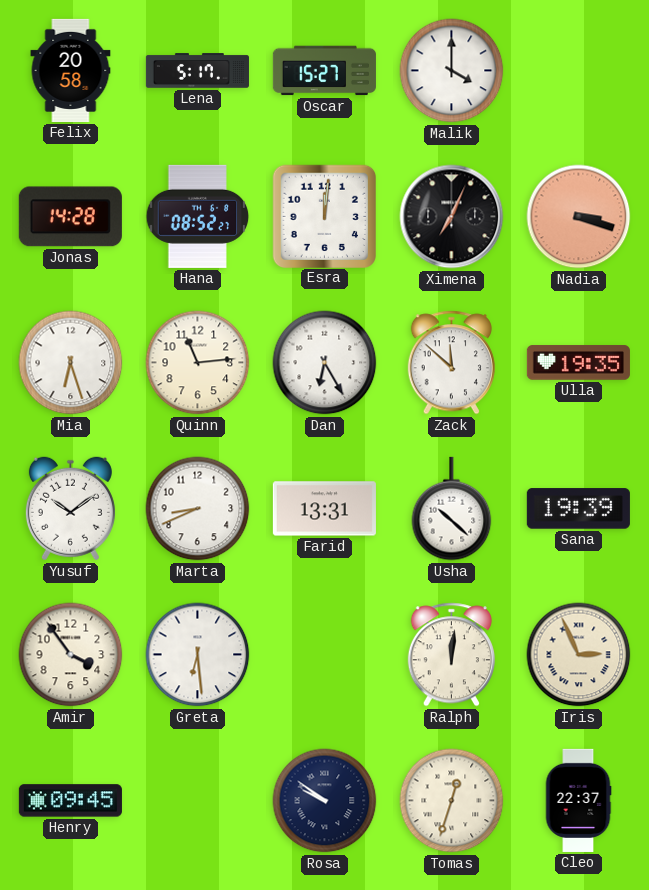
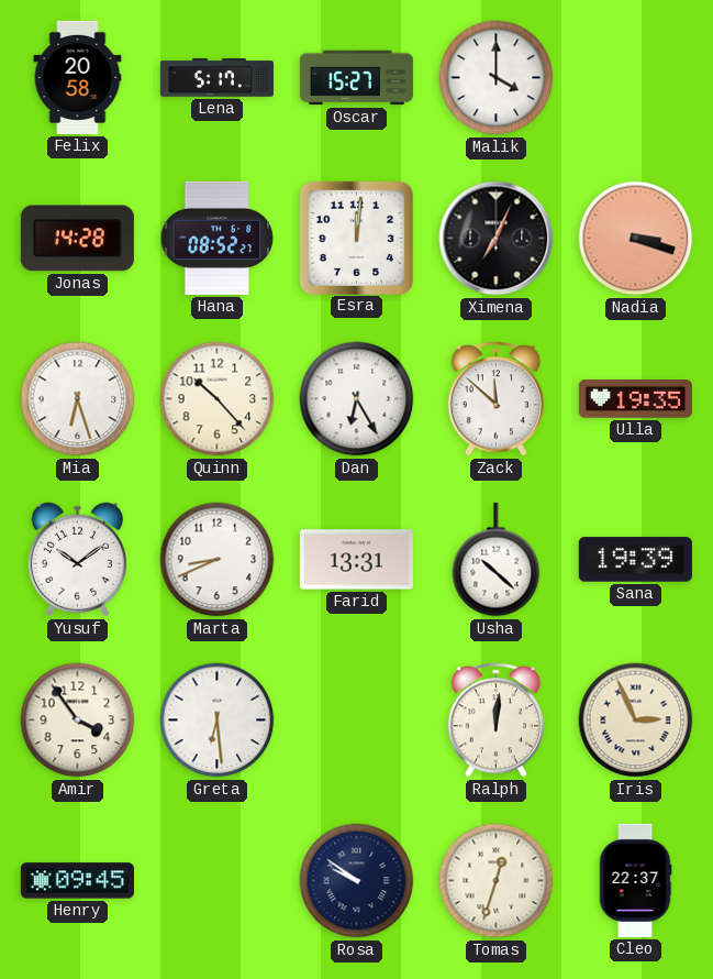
Quinn: 11:14 -> 10:23 (218, 399)
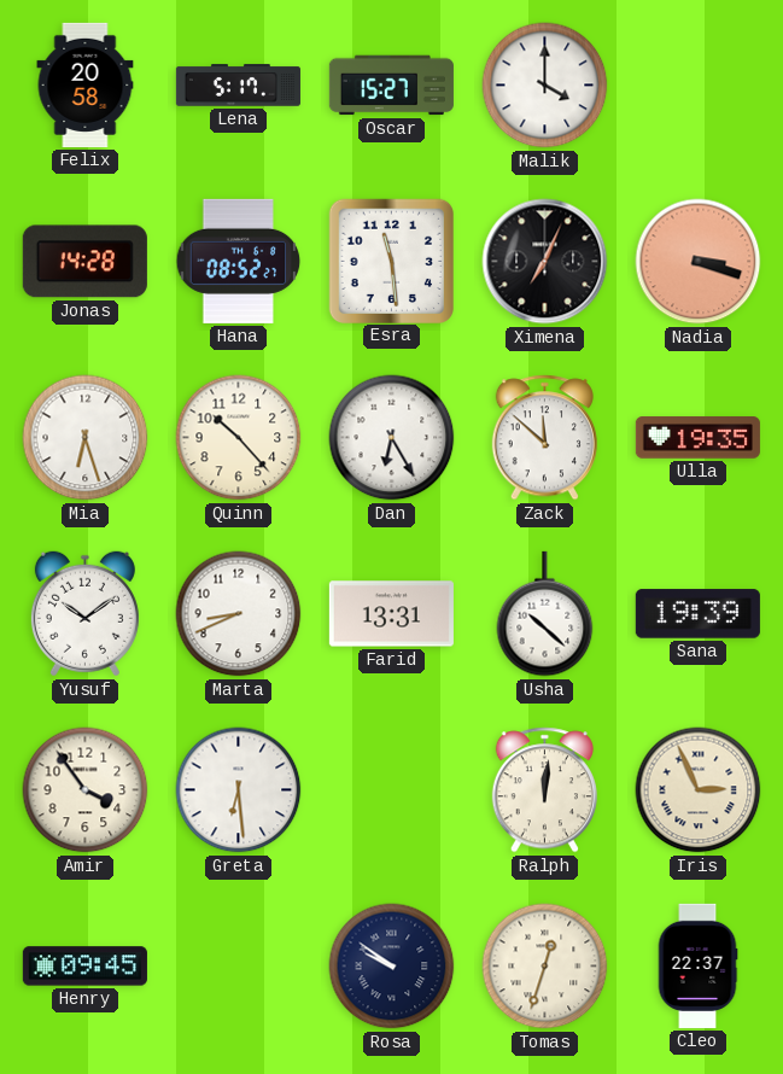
Esra: 12:01 -> 11:29 (391, 261)
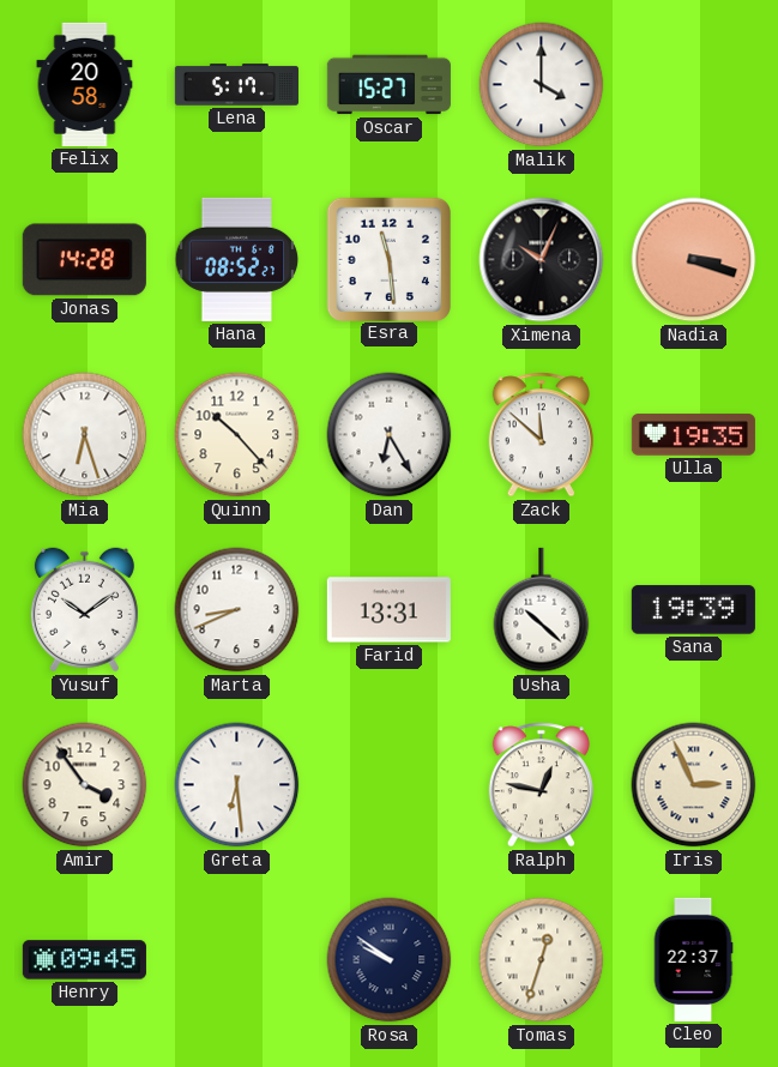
Ximena: 7:04 -> 10:04 (542, 260)
Ralph: 12:01 -> 12:47 (541, 785)
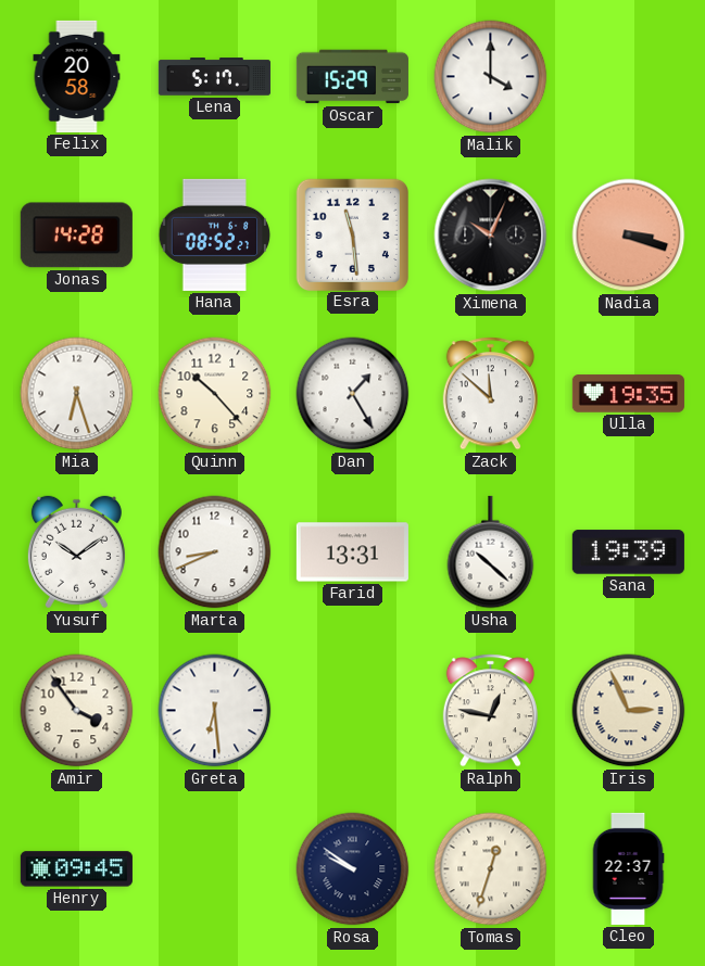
Oscar: 15:27 -> 15:29 (352, 77)
Dan: 6:25 -> 1:25 (353, 394)
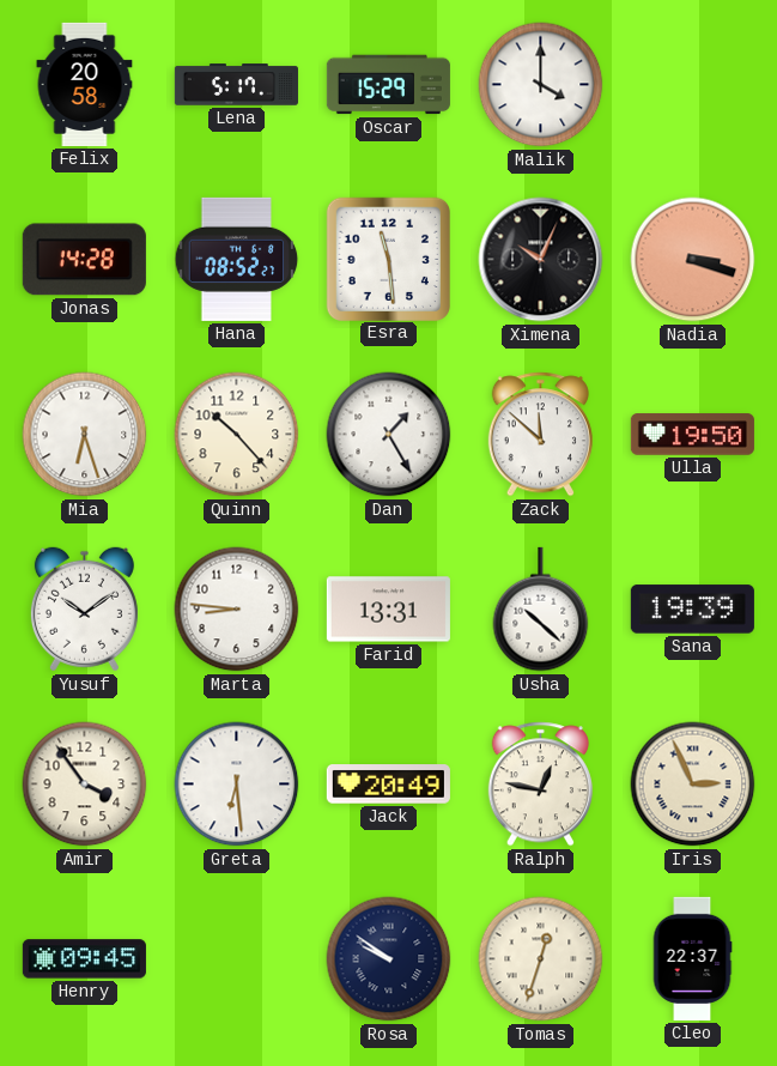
Ulla: 19:35 -> 19:50 (692, 435)
Marta: 8:41 -> 8:46 (237, 610)
Jack: none -> 20:49 (388, 785)
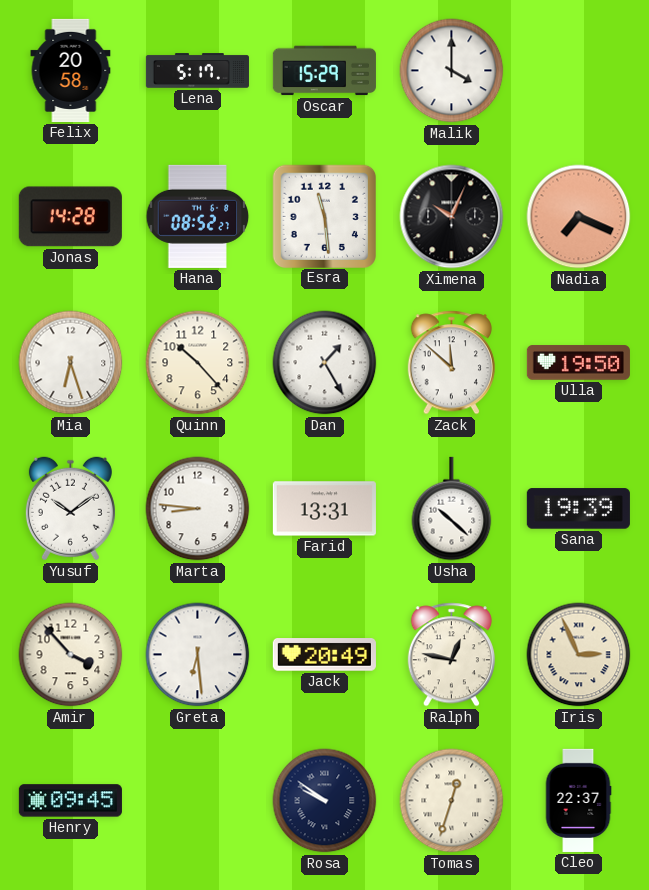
Nadia: 3:18 -> 7:19 (579, 217)
Amir: 3:54 -> 3:53 (71, 655)
